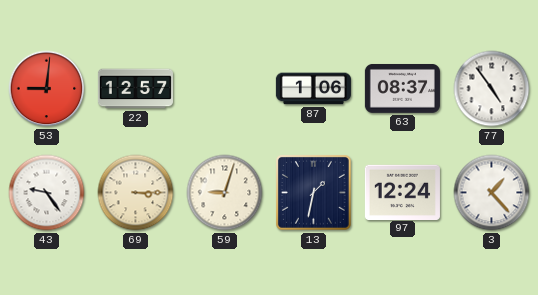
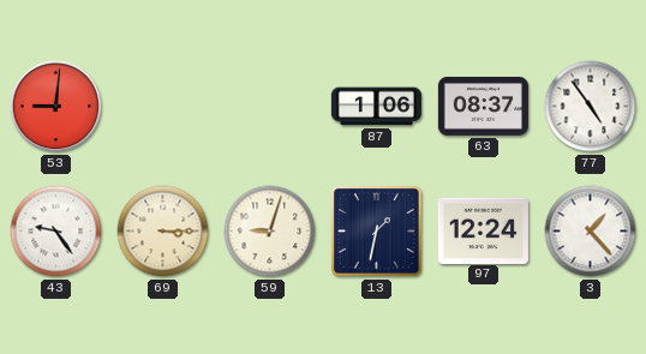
22: 12:57 -> none (135, 89)
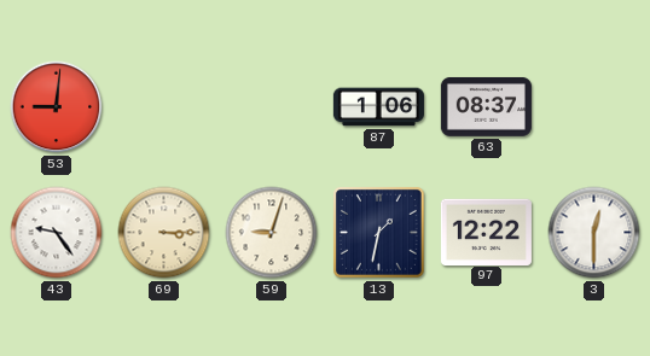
77: 4:54 -> none (591, 107)
97: 12:24 -> 12:22 (486, 232)
3: 1:23 -> 12:30 (594, 233)
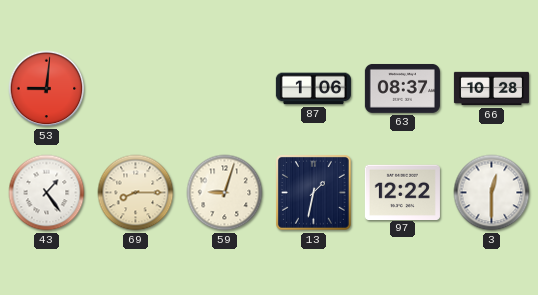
66: none -> 10:28 (491, 89)
43: 9:24 -> 1:24 (47, 193)
69: 3:15 -> 8:15 (136, 193)
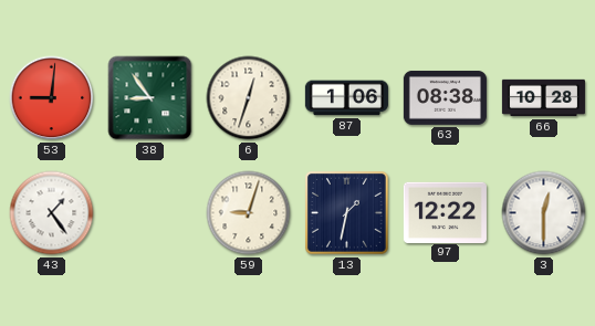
38: none -> 8:54 (150, 98)
6: none -> 12:33 (249, 98)
63: 08:37 -> 08:38 (445, 97)
69: 8:15 -> none (136, 193)
